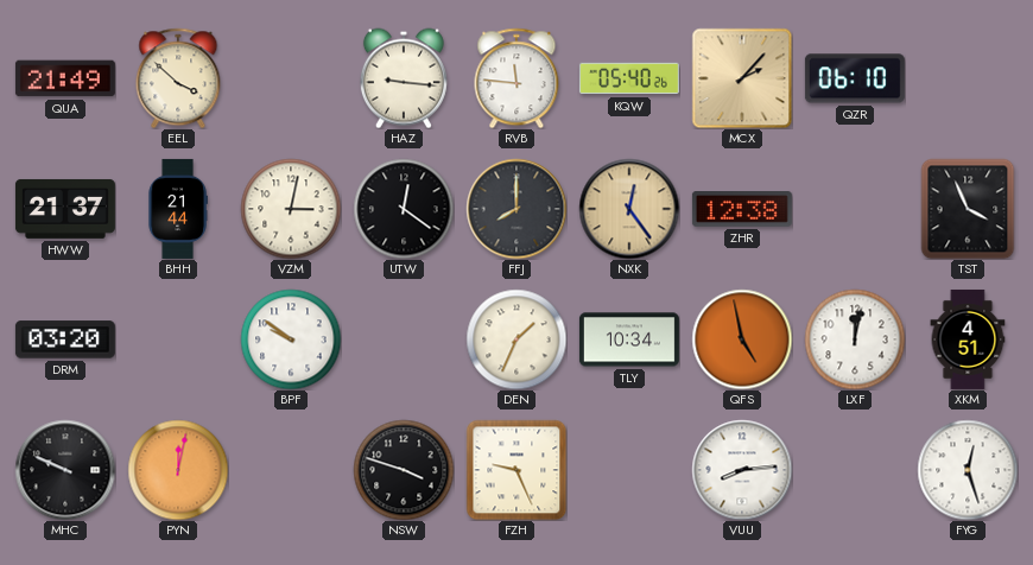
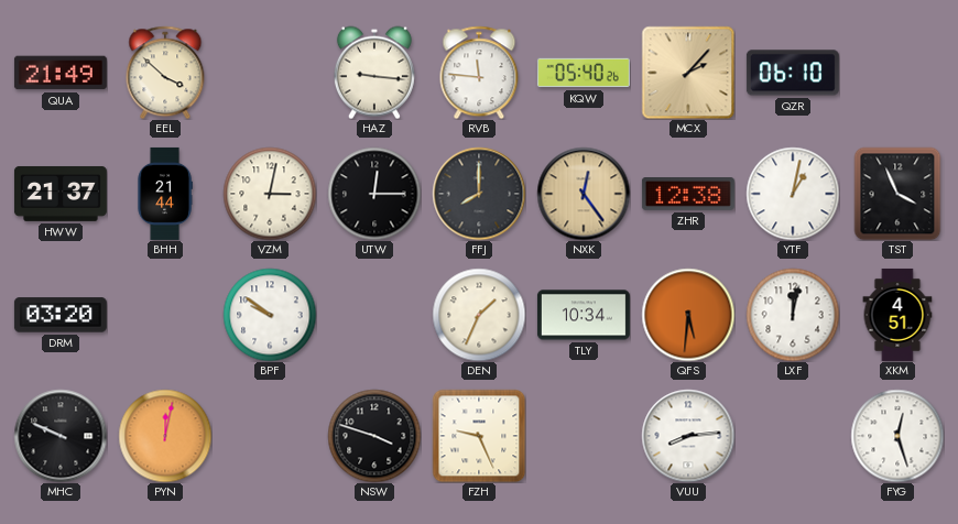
UTW: 12:21 -> 12:15 (374, 194)
YTF: none -> 1:02 (793, 194)
QFS: 4:58 -> 5:31 (688, 315)
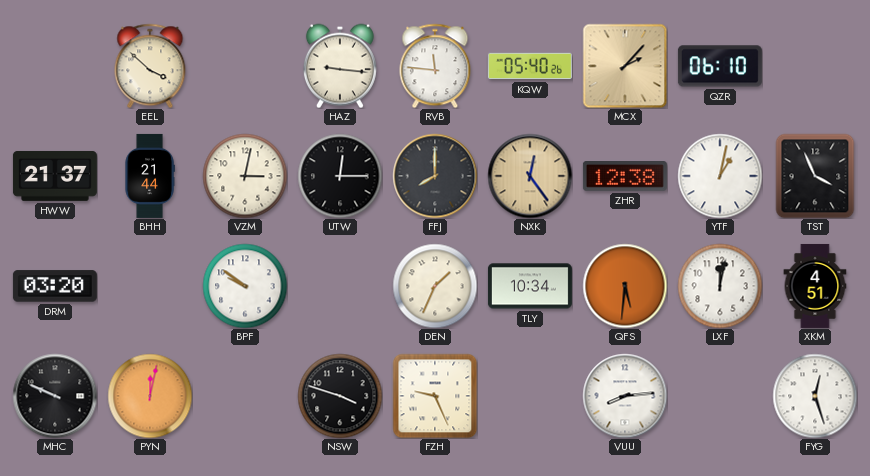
QUA: 21:49 -> none (61, 73)
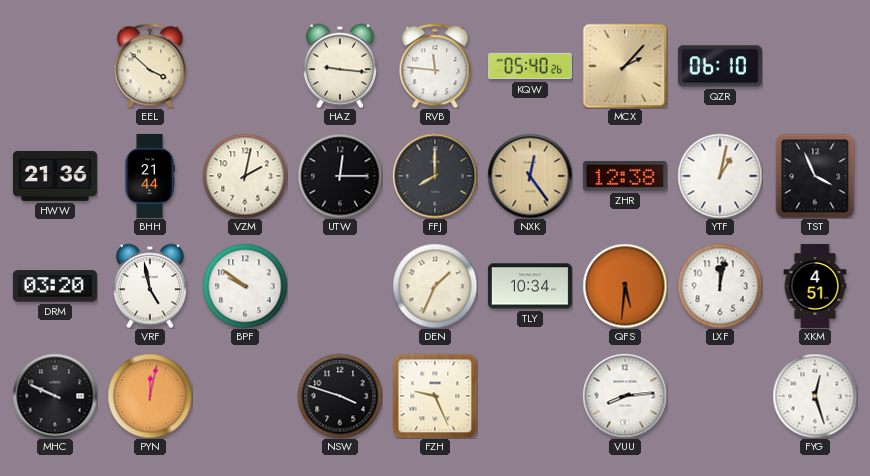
HWW: 21:37 -> 21:36 (55, 176)
VZM: 3:02 -> 2:02 (245, 176)
VRF: none -> 4:58 (150, 286)
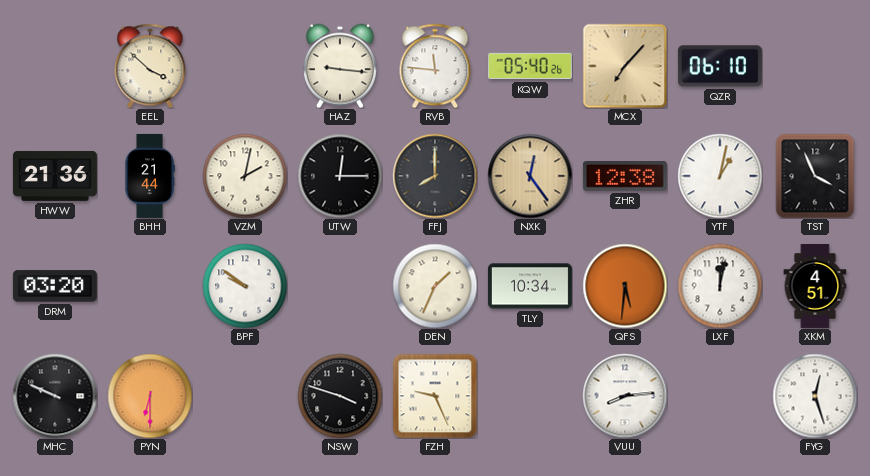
MCX: 2:07 -> 7:07 (625, 66)
VRF: 4:58 -> none (150, 286)
PYN: 12:02 -> 6:30 (150, 396)
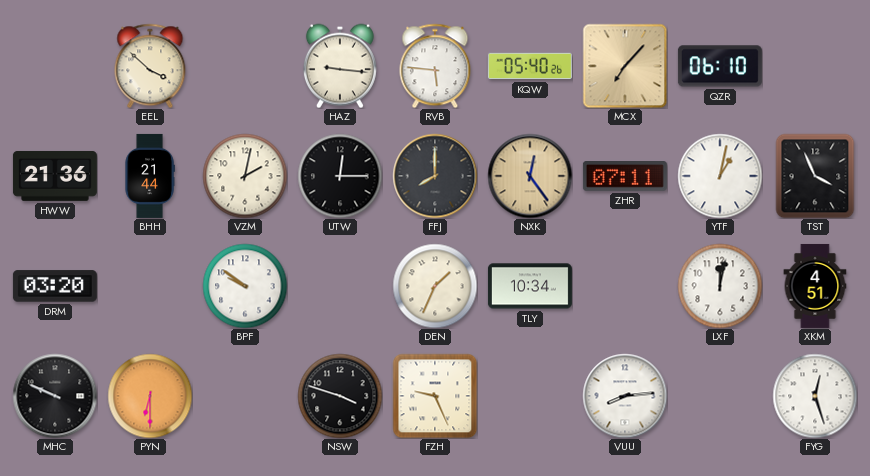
RVB: 11:46 -> 5:46 (435, 66)
ZHR: 12:38 -> 07:11 (625, 177)
QFS: 5:31 -> none (625, 286)
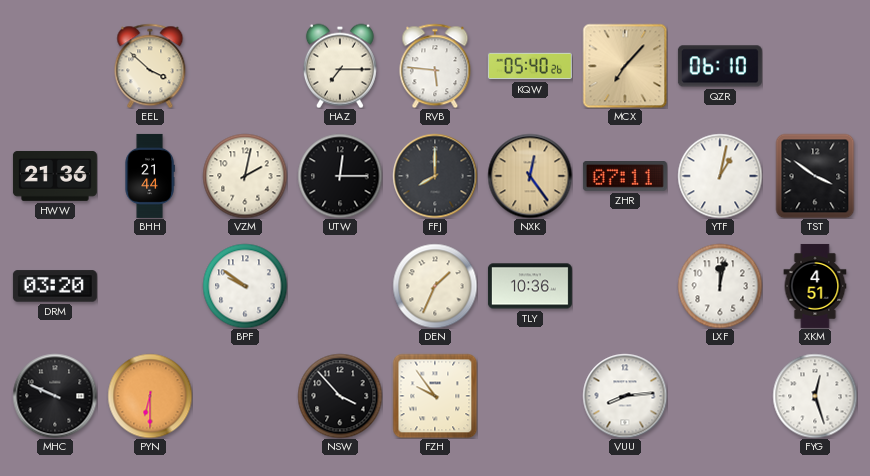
HAZ: 9:16 -> 7:15 (340, 66)
TST: 3:56 -> 3:51 (815, 176)
TLY: 10:34 -> 10:36 (530, 286)
NSW: 3:48 -> 3:53 (340, 396)
FZH: 9:26 -> 9:54 (435, 396)
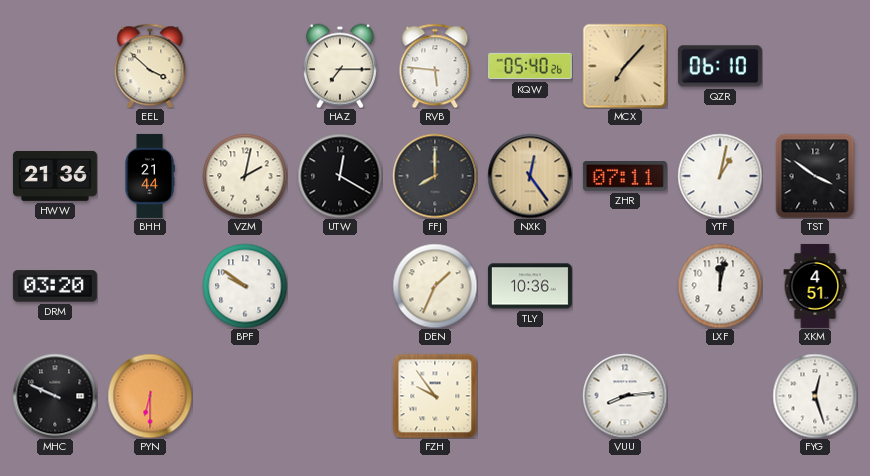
UTW: 12:15 -> 12:20 (340, 176)
NSW: 3:53 -> none (340, 396)
